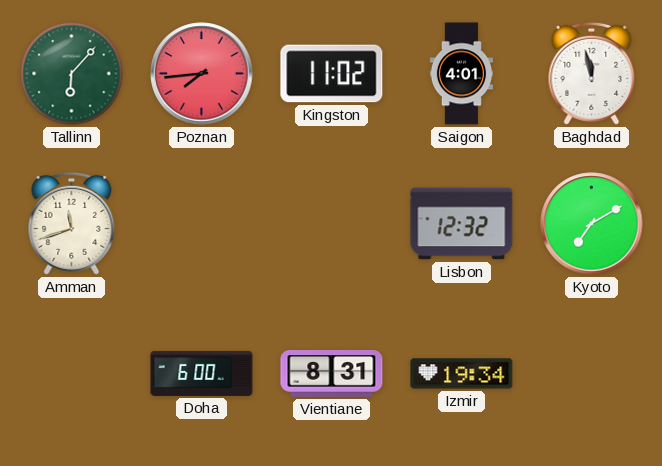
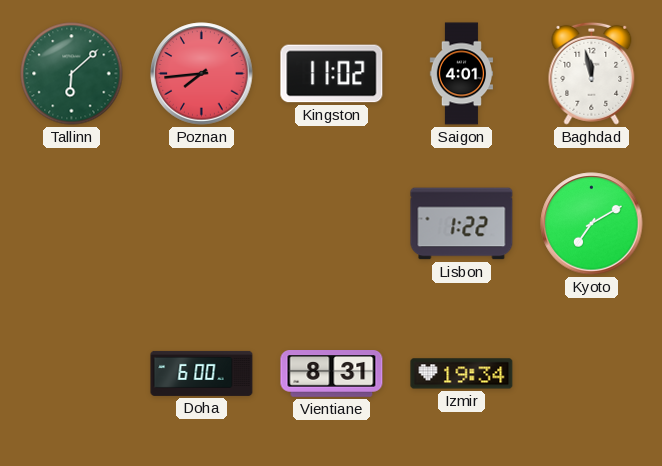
Tallinn: 6:07 -> 6:08 (72, 74)
Amman: 11:42 -> none (72, 223)
Lisbon: 12:32 -> 1:22 (462, 224)
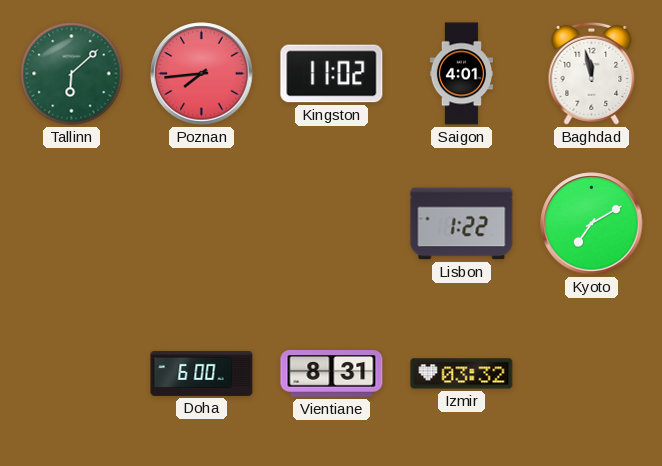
Izmir: 19:34 -> 03:32 (462, 374)
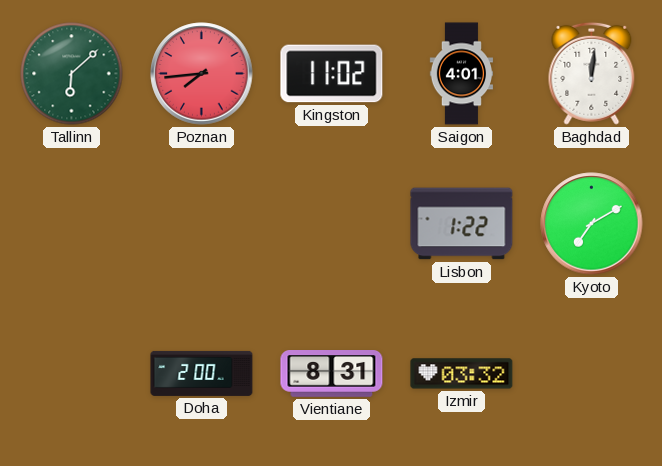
Baghdad: 11:58 -> 12:01 (592, 73)
Doha: 6:00 -> 2:00 (202, 373)
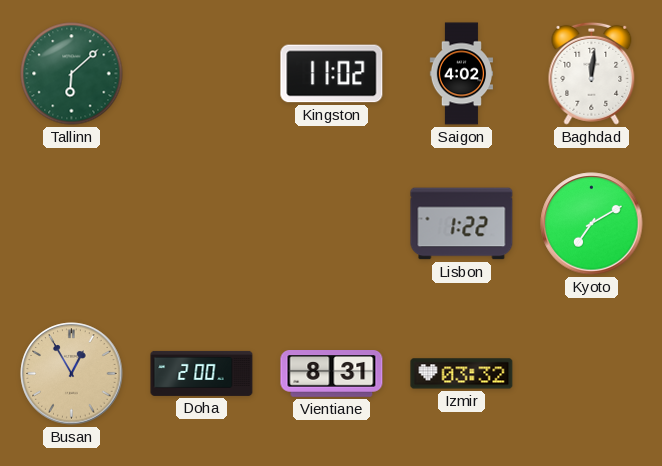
Poznan: 7:44 -> none (202, 74)
Saigon: 4:01 -> 4:02 (461, 74)
Busan: none -> 12:55 (72, 374)
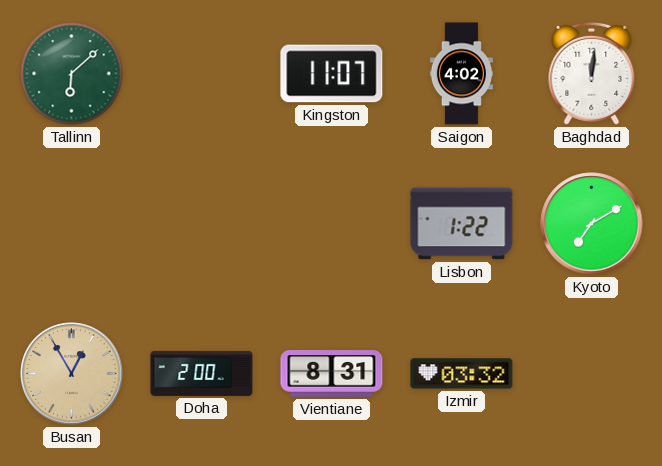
Kingston: 11:02 -> 11:07 (332, 74)
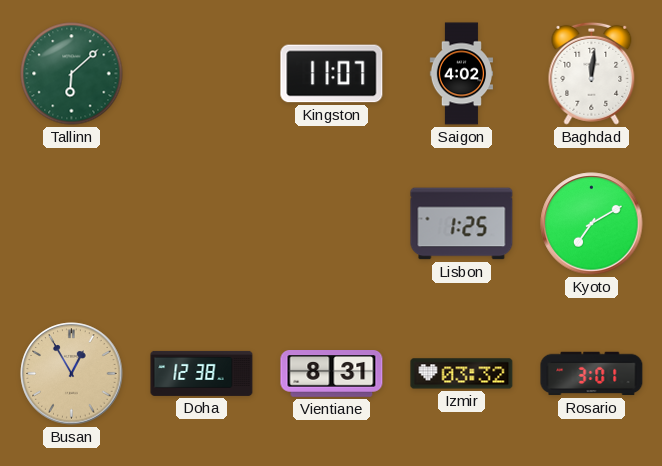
Lisbon: 1:22 -> 1:25 (462, 224)
Doha: 2:00 -> 12:38 (202, 373)
Rosario: none -> 3:01 (592, 374)
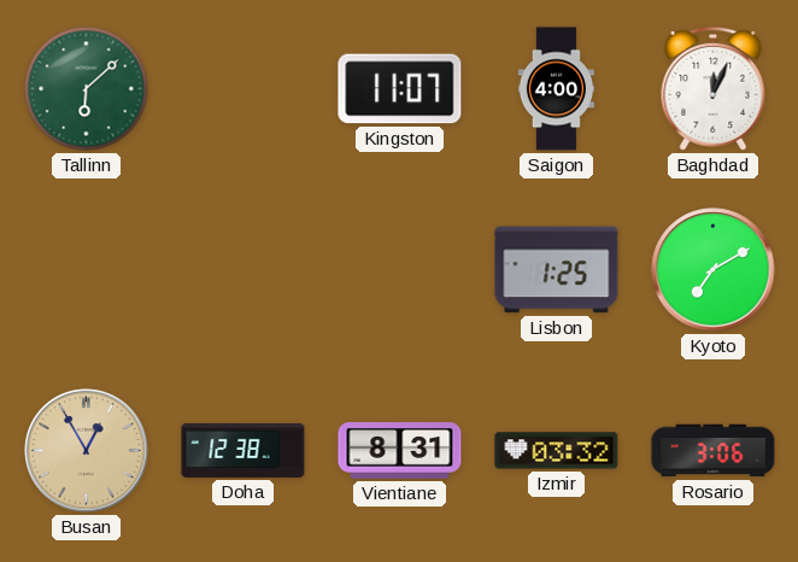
Saigon: 4:02 -> 4:00 (556, 89)
Baghdad: 12:01 -> 12:04 (714, 88)
Rosario: 3:01 -> 3:06 (714, 451)
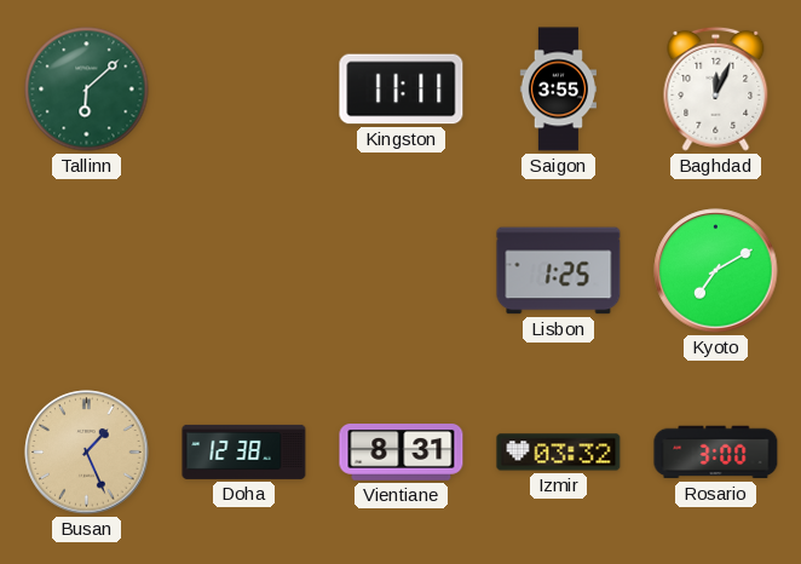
Kingston: 11:07 -> 11:11 (402, 90)
Saigon: 4:00 -> 3:55 (558, 90)
Busan: 12:55 -> 1:26 (87, 453)
Rosario: 3:06 -> 3:00 (716, 453)
